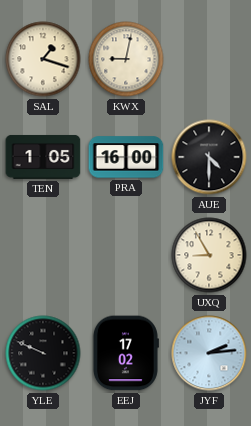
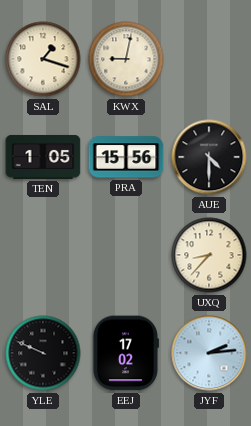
PRA: 16:00 -> 15:56 (126, 157)
UXQ: 8:55 -> 8:37 (209, 255)
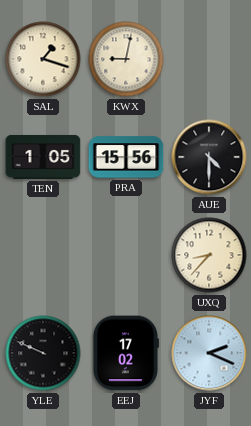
JYF: 2:14 -> 2:19 (209, 353)
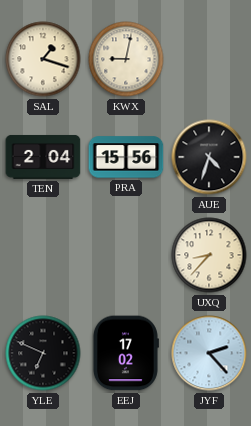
TEN: 1:05 -> 2:04 (43, 157)
AUE: 4:30 -> 4:33 (209, 157)
YLE: 9:49 -> 6:49 (43, 353)
JYF: 2:19 -> 2:23 (209, 353)
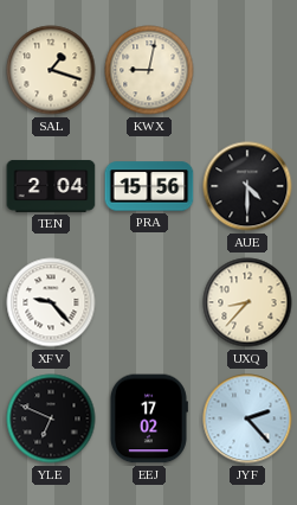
AUE: 4:33 -> 4:30 (247, 186)
XFV: none -> 9:23 (51, 302)
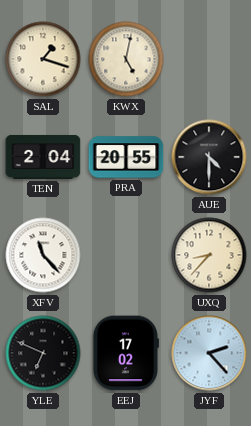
KWX: 9:02 -> 5:02 (126, 59)
PRA: 15:56 -> 20:55 (126, 157)
XFV: 9:23 -> 11:23 (43, 255)
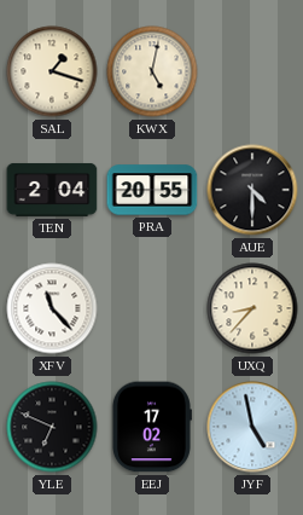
JYF: 2:23 -> 4:58 (252, 427)
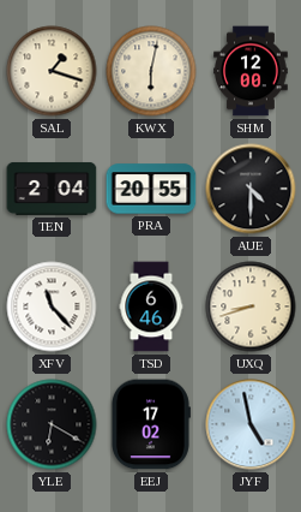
KWX: 5:02 -> 6:02 (151, 71)
SHM: none -> 12:00 (251, 71)
TSD: none -> 6:46 (151, 306)
UXQ: 8:37 -> 8:42 (251, 306)
YLE: 6:49 -> 6:20 (52, 424)
